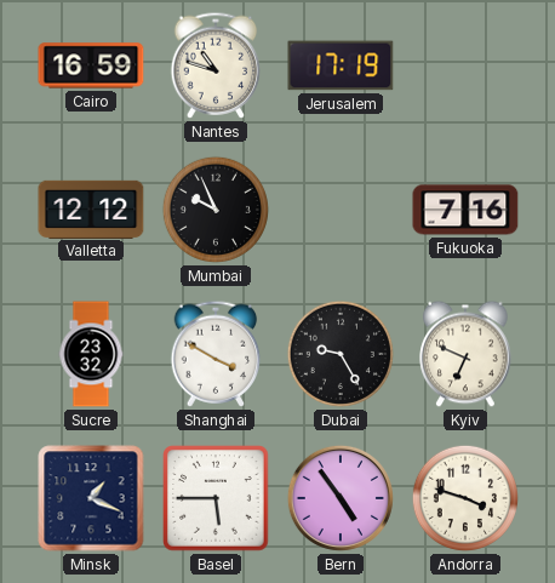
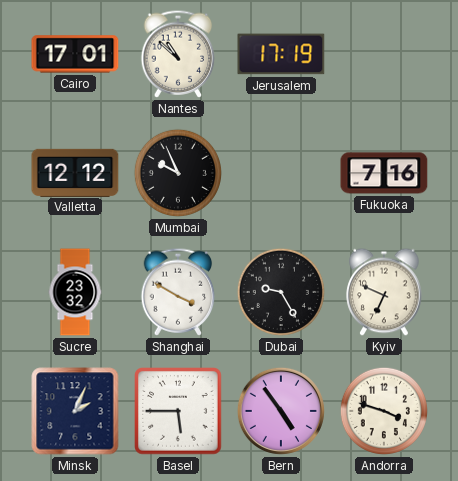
Cairo: 16:59 -> 17:01 (75, 54)
Nantes: 10:48 -> 10:52 (178, 54)
Minsk: 1:19 -> 2:04 (75, 411)
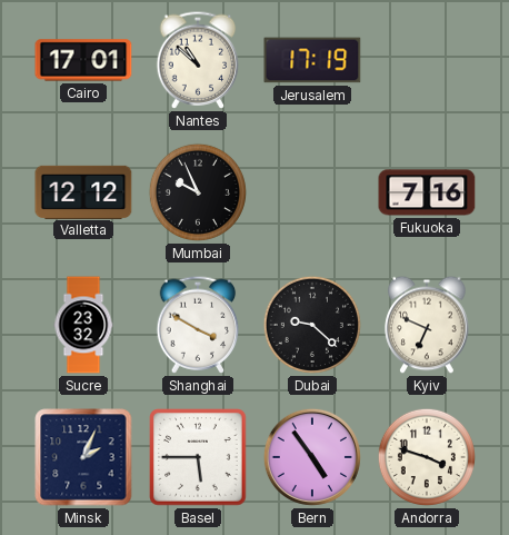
Dubai: 9:25 -> 9:22 (312, 325)
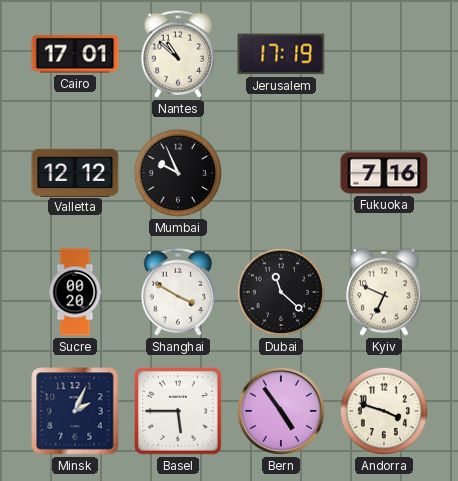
Sucre: 23:32 -> 00:20 (75, 292)
Dubai: 9:22 -> 11:22 (281, 292)
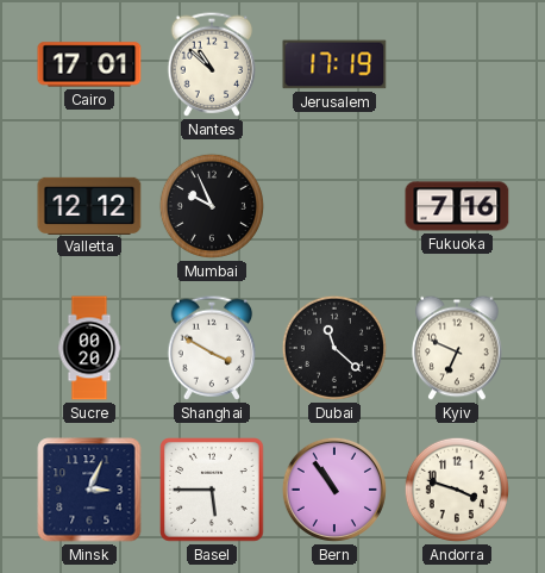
Minsk: 2:04 -> 3:04 (89, 490)
Bern: 4:54 -> 10:54 (334, 490)
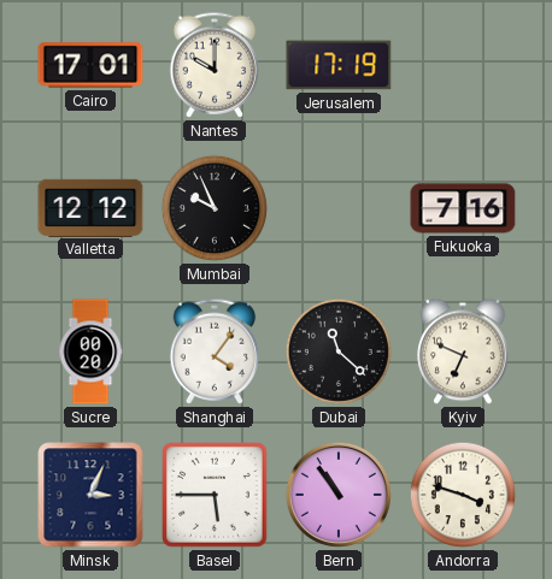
Nantes: 10:52 -> 10:00 (215, 65)
Shanghai: 3:50 -> 4:06 (215, 351)
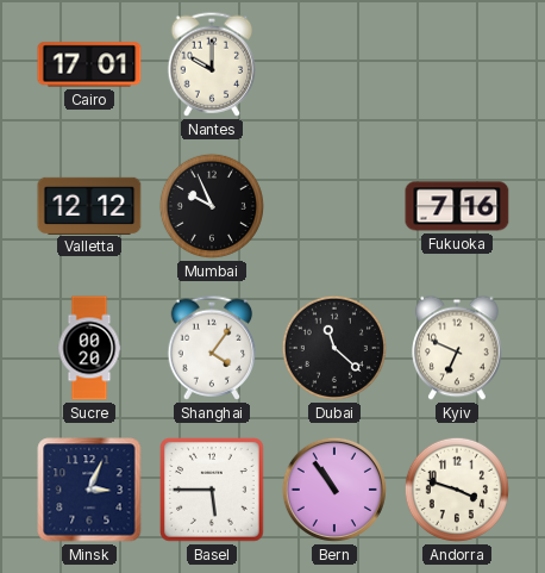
Jerusalem: 17:19 -> none (339, 65)
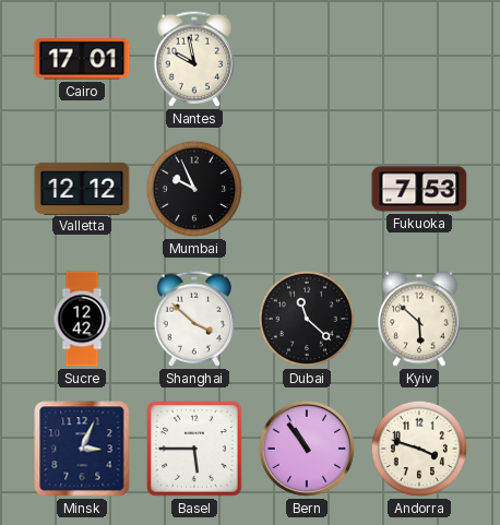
Nantes: 10:00 -> 9:58 (194, 59)
Fukuoka: 7:16 -> 7:53 (419, 189)
Sucre: 00:20 -> 12:42 (82, 319)
Shanghai: 4:06 -> 3:52 (194, 319)
Kyiv: 6:49 -> 5:52 (419, 319)
